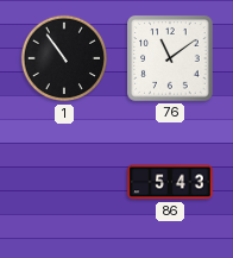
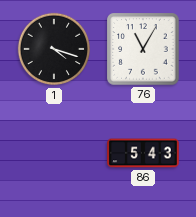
1: 10:54 -> 4:18 (54, 49)
76: 11:09 -> 11:05 (143, 49)
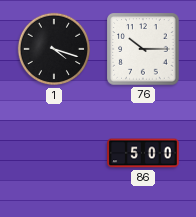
76: 11:05 -> 10:15 (143, 49)
86: 5:43 -> 5:00 (143, 153)
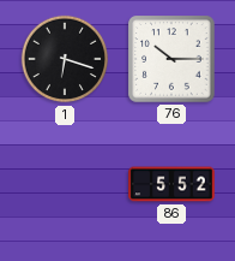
1: 4:18 -> 6:18 (65, 59)
86: 5:00 -> 5:52 (171, 184)
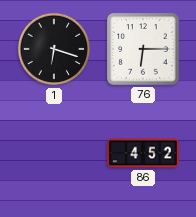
76: 10:15 -> 6:15 (143, 49)
86: 5:52 -> 4:52 (143, 153)
